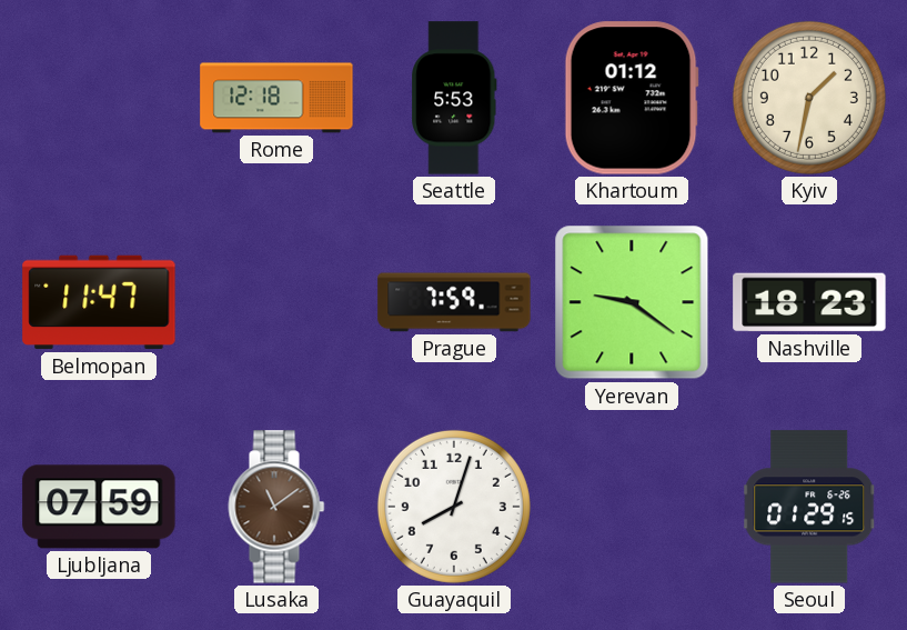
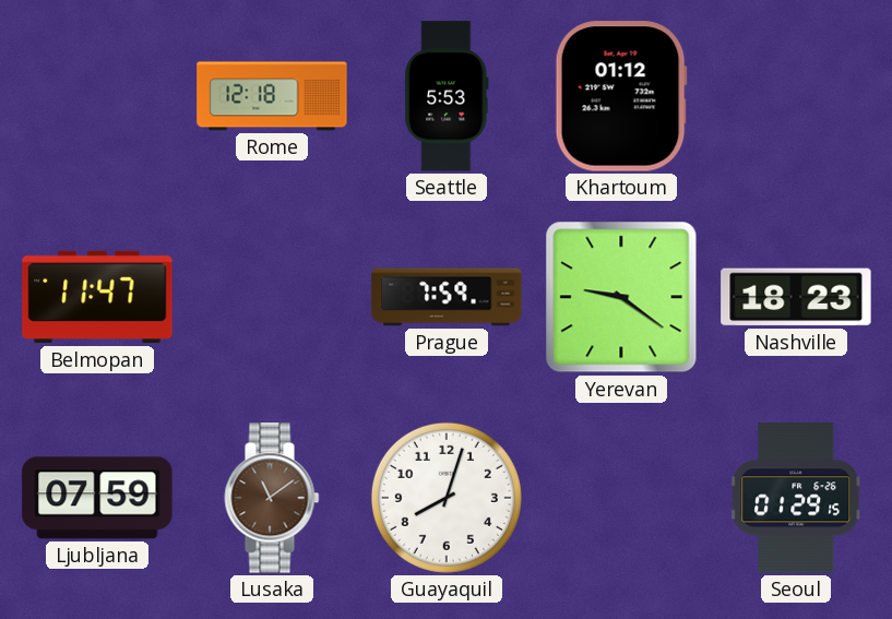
Kyiv: 1:32 -> none (809, 98)
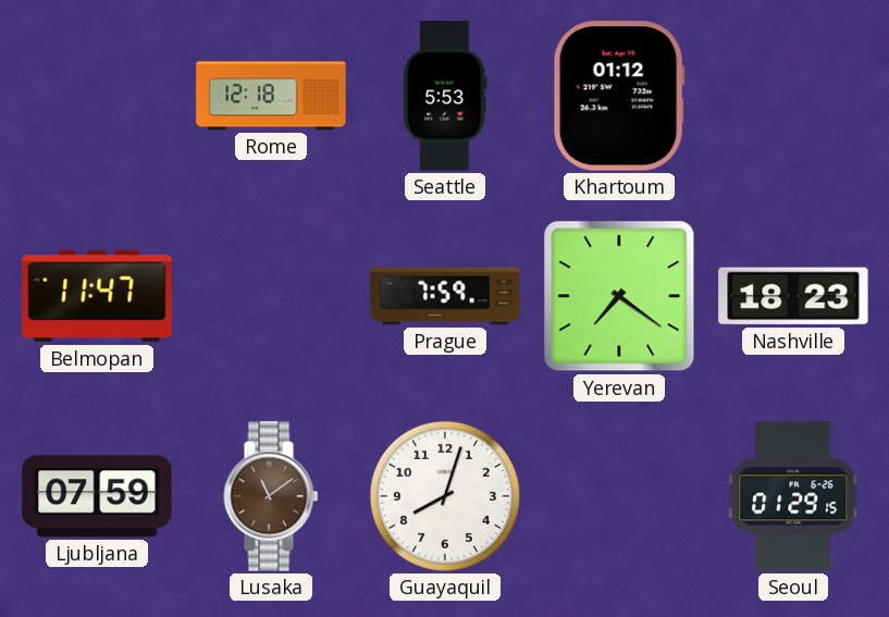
Yerevan: 9:21 -> 7:21 (619, 296)
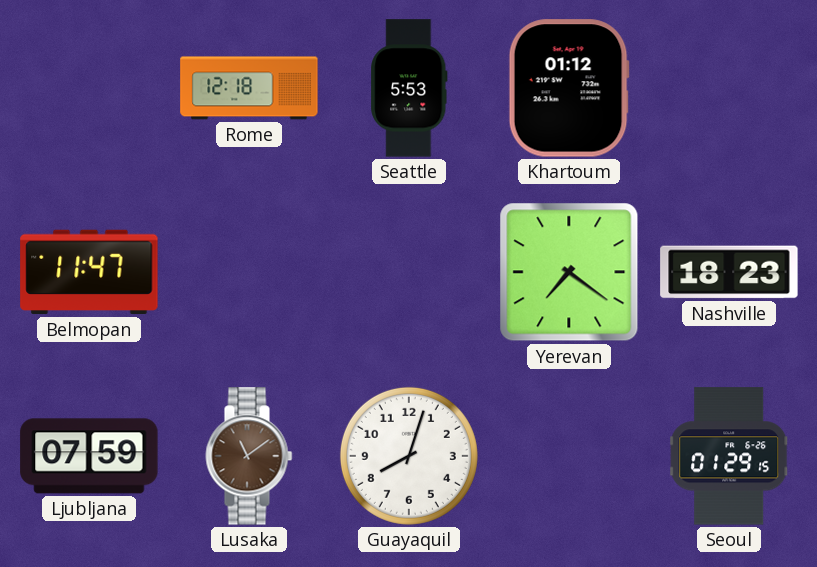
Prague: 7:59 -> none (445, 296)
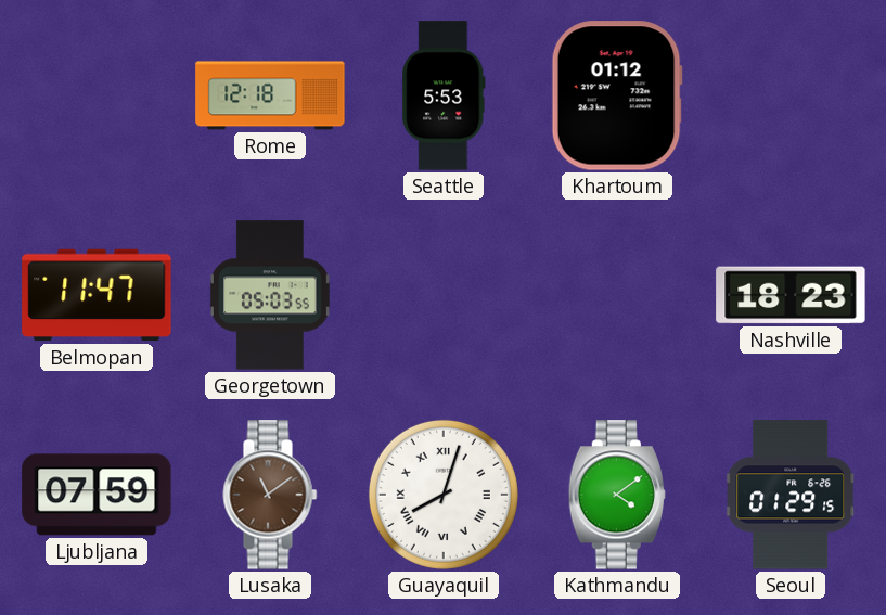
Georgetown: none -> 05:03 (270, 295)
Yerevan: 7:21 -> none (569, 272)
Guayaquil numerals: Arabic -> Roman (444, 495)
Kathmandu: none -> 4:09 (617, 495)
